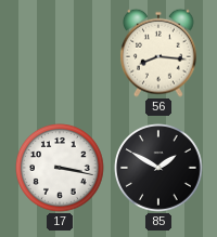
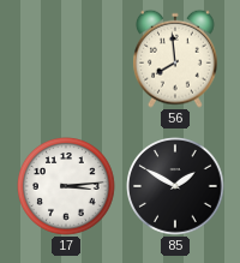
56: 8:16 -> 7:59 (175, 59)
17: 3:17 -> 3:14 (66, 186)
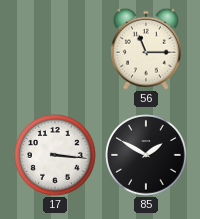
56: 7:59 -> 11:15 (146, 49)
17: 3:14 -> 3:16 (55, 155)
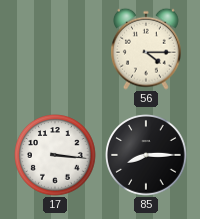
56: 11:15 -> 4:15 (146, 49)
85: 1:50 -> 8:15 (146, 155)
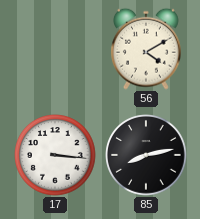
56: 4:15 -> 4:10 (146, 49)
85: 8:15 -> 8:13 (146, 155)
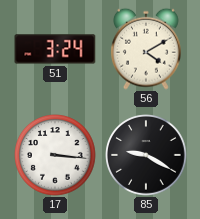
51: none -> 3:24 (55, 49)
85: 8:13 -> 9:20 (146, 155)
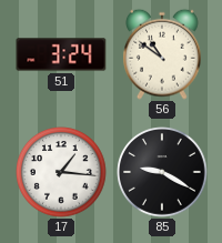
56: 4:10 -> 10:51 (162, 54)
17: 3:16 -> 1:16 (61, 172)
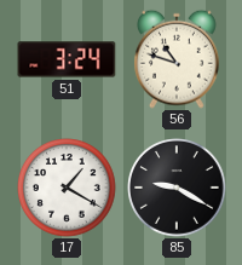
56: 10:51 -> 10:48 (177, 59)
17: 1:16 -> 1:20 (67, 188)
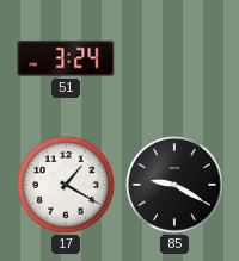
56: 10:48 -> none (177, 59)
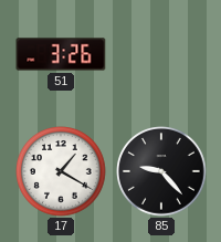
51: 3:24 -> 3:26 (61, 54)
85: 9:20 -> 9:23 (161, 171)
